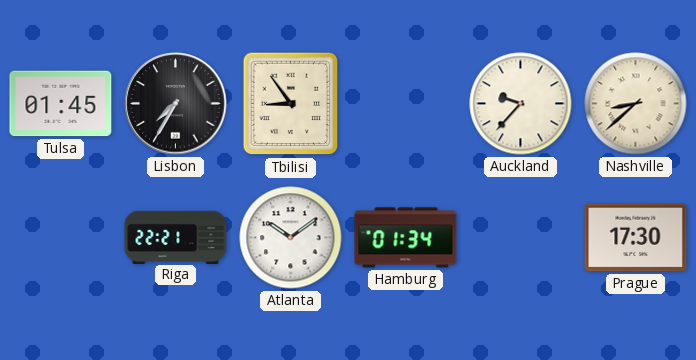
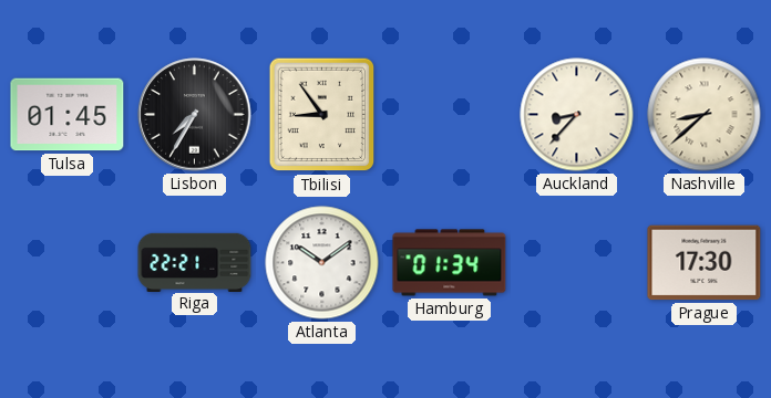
Auckland: 9:37 -> 8:37 (577, 115)
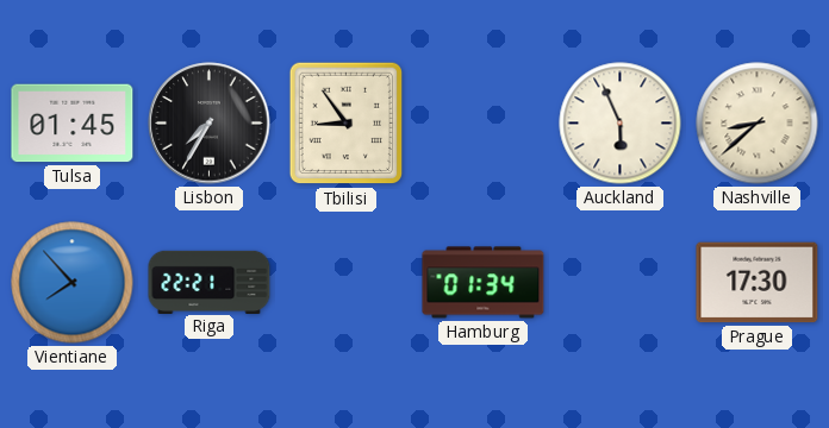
Auckland: 8:37 -> 5:56 (621, 124)
Vientiane: none -> 7:53 (73, 283)
Atlanta: 10:09 -> none (322, 263)
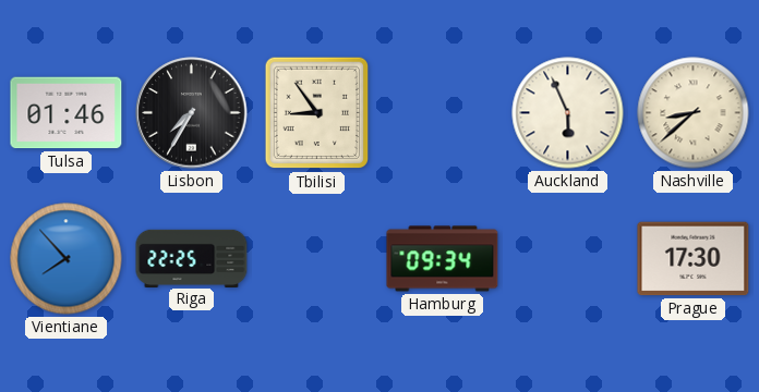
Tulsa: 01:45 -> 01:46 (67, 113)
Riga: 22:21 -> 22:25 (192, 258)
Hamburg: 01:34 -> 09:34 (443, 259)
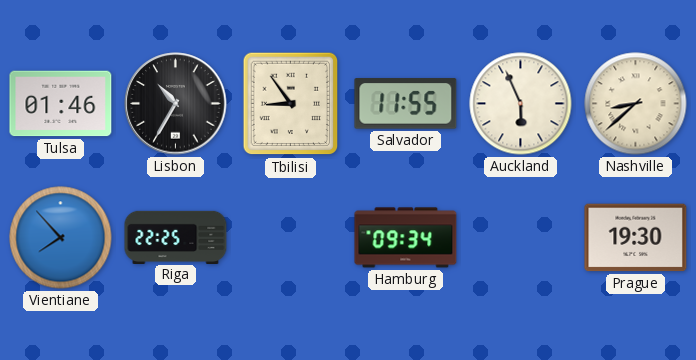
Lisbon: 7:35 -> 10:35 (176, 104)
Salvador: none -> 11:55 (406, 104)
Prague: 17:30 -> 19:30 (636, 238)
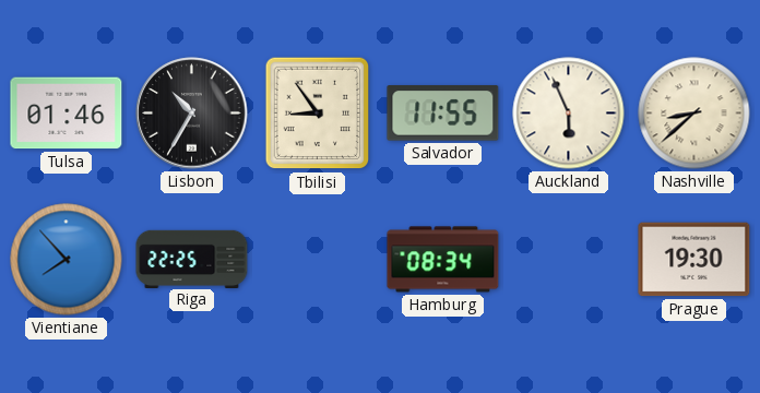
Hamburg: 09:34 -> 08:34 (443, 260)
